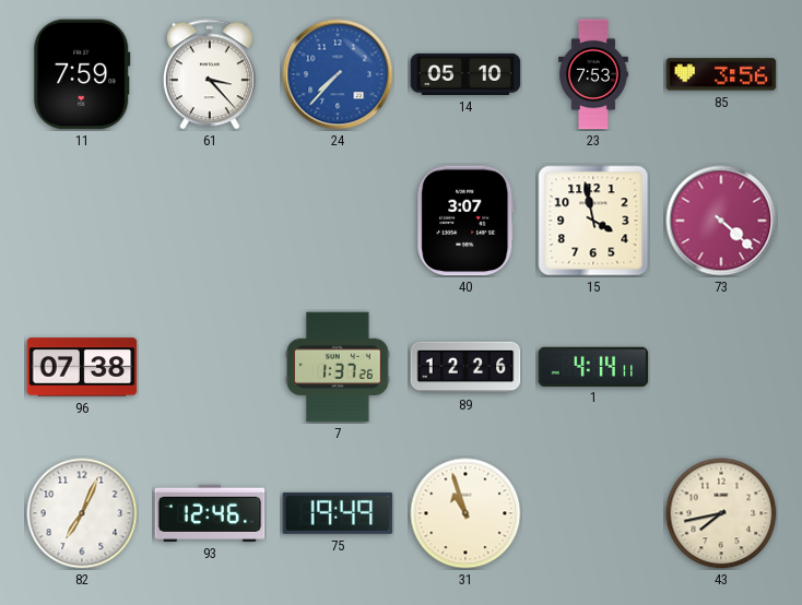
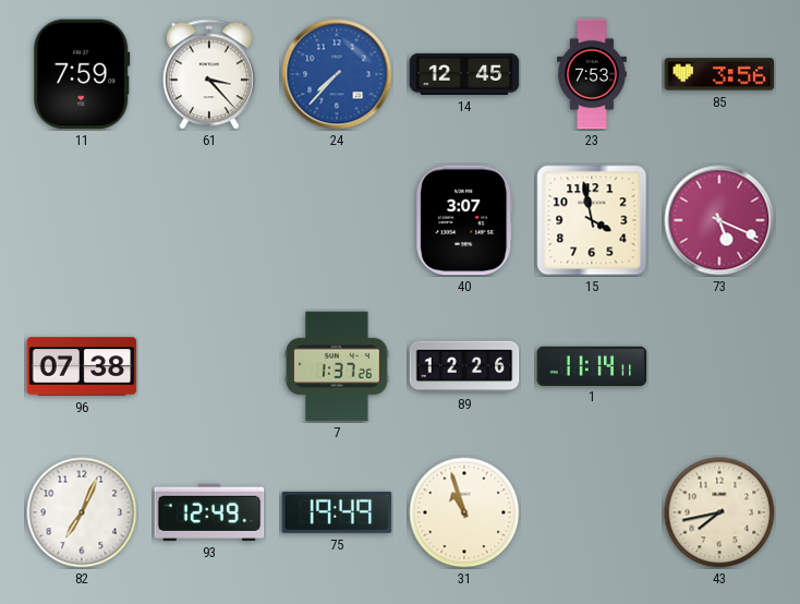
14: 05:10 -> 12:45 (464, 74)
73: 4:22 -> 5:19 (719, 220)
1: 4:14 -> 11:14 (592, 365)
93: 12:46 -> 12:49 (209, 512)
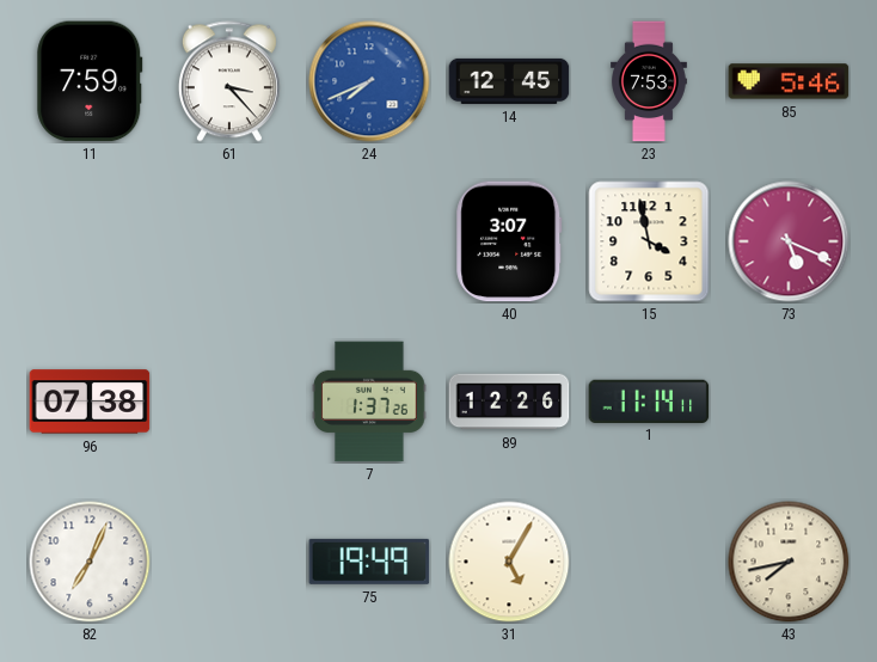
24: 7:37 -> 7:41 (369, 81)
85: 3:56 -> 5:46 (789, 81)
93: 12:49 -> none (209, 512)
31: 10:57 -> 5:05 (509, 562)
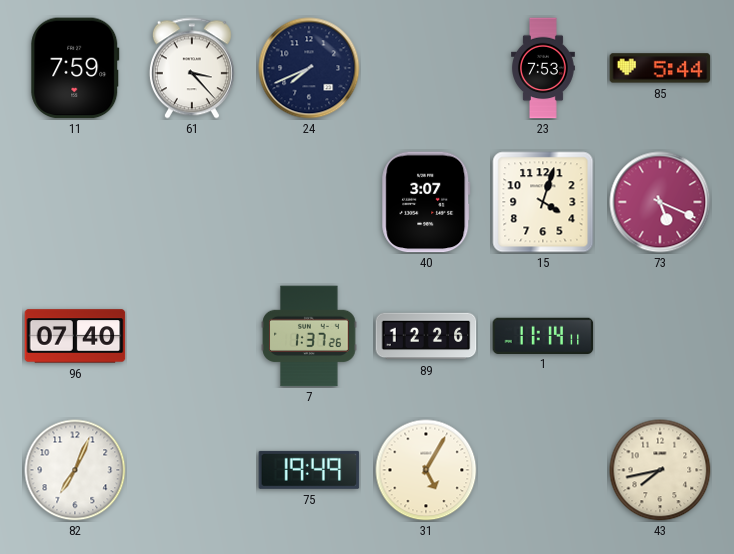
24 dial: blue -> navy (309, 68)
14: 12:45 -> none (509, 81)
85: 5:46 -> 5:44 (660, 68)
15: 3:58 -> 4:03 (543, 202)
96: 07:38 -> 07:40 (75, 336)
